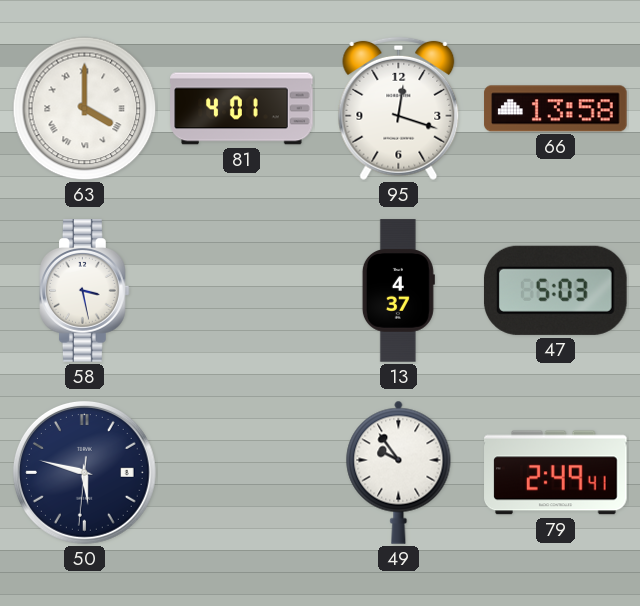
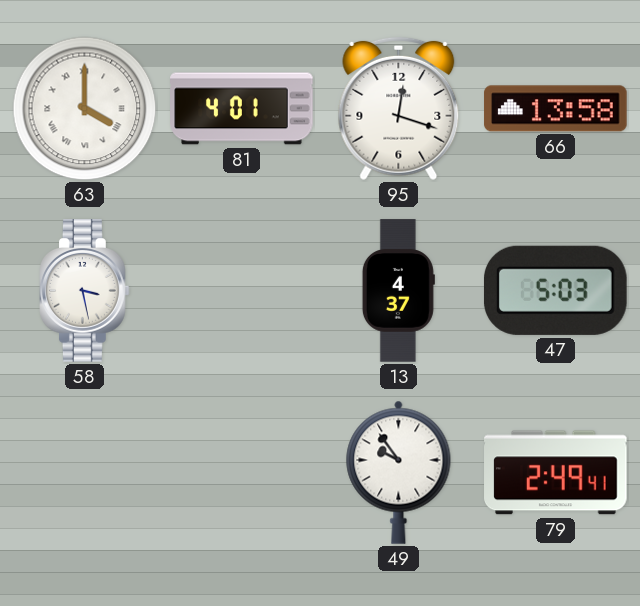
50: 5:47 -> none (84, 472)
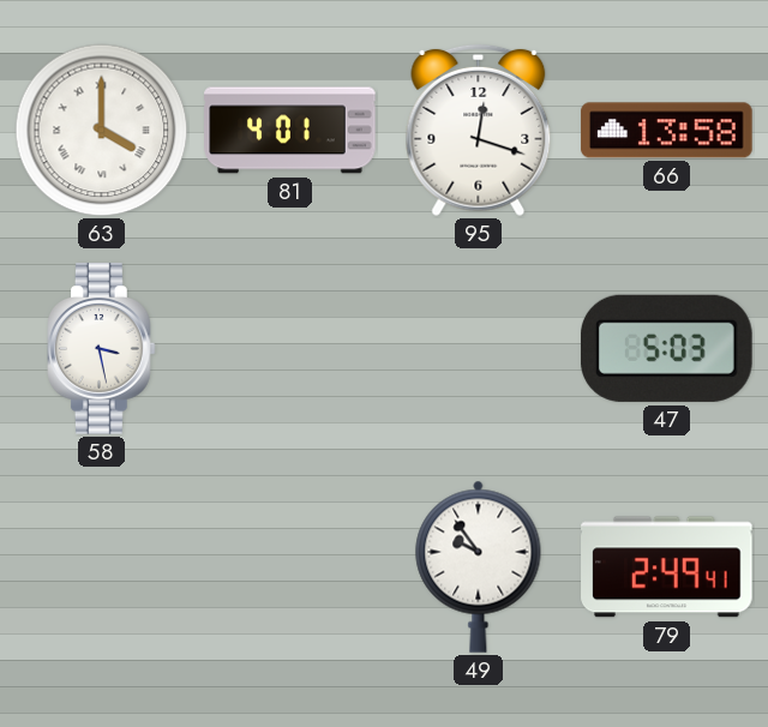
13: 4:37 -> none (398, 291)
